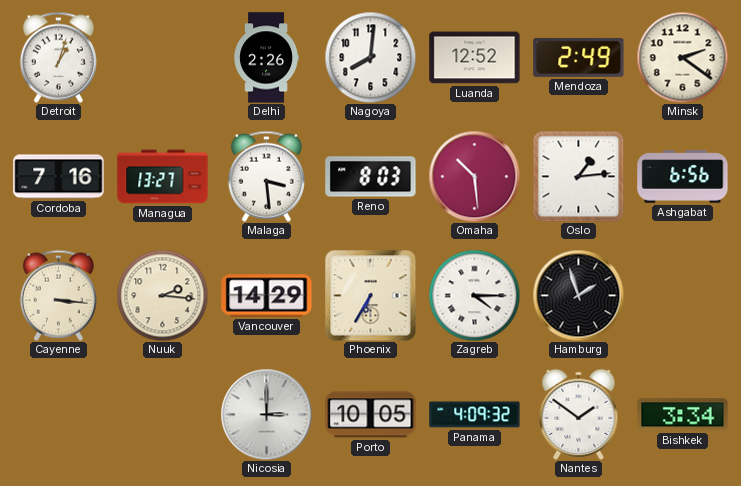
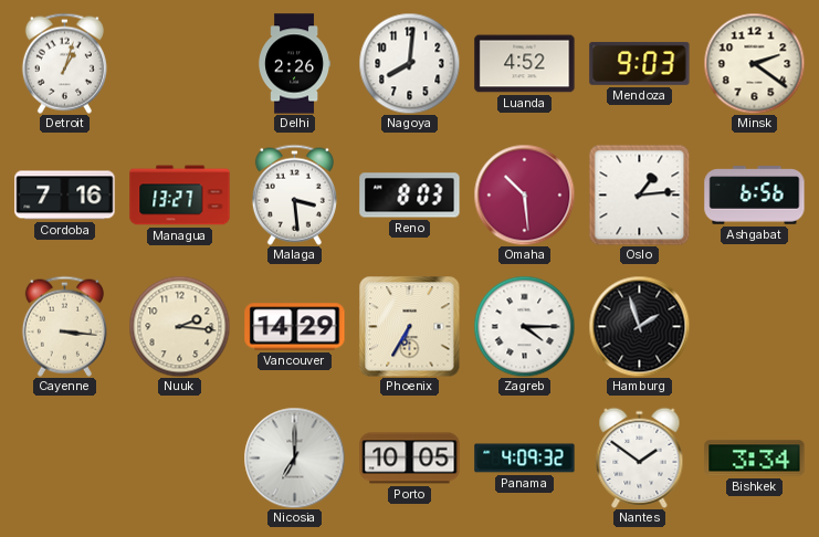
Luanda: 12:52 -> 4:52 (525, 64)
Mendoza: 2:49 -> 9:03 (640, 63)
Nicosia: 3:00 -> 7:00 (294, 457)
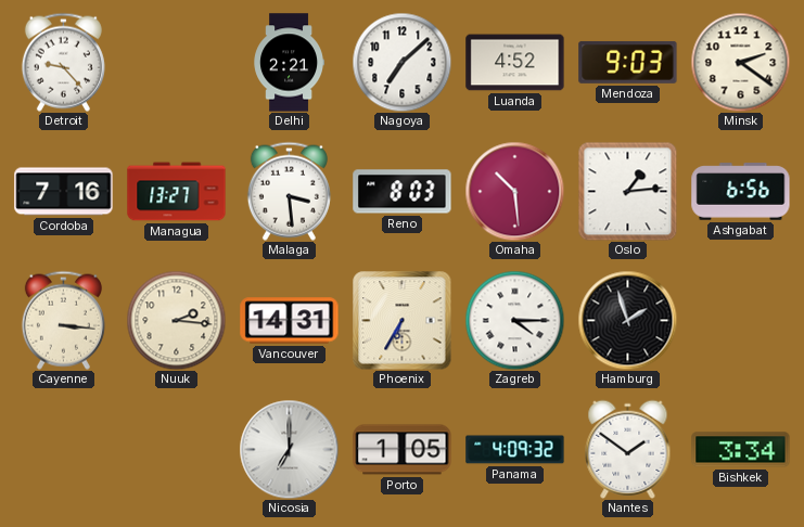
Detroit: 1:03 -> 9:23 (63, 62)
Delhi: 2:26 -> 2:21 (289, 63)
Nagoya: 8:01 -> 7:08 (401, 62)
Vancouver: 14:29 -> 14:31 (290, 321)
Porto: 10:05 -> 1:05 (403, 450)
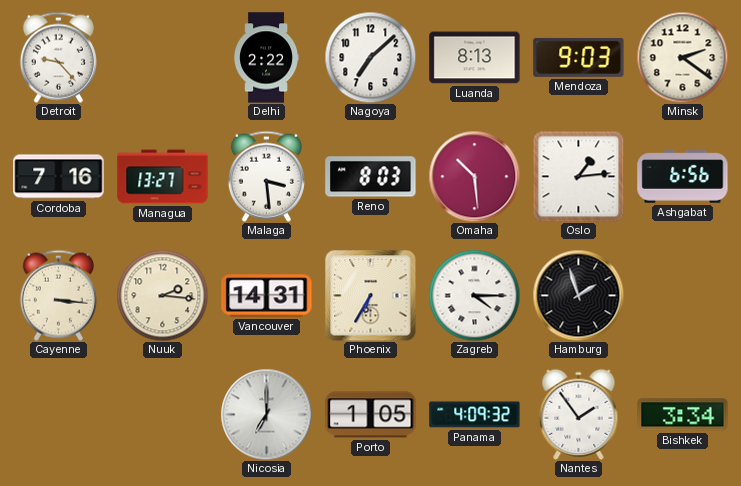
Delhi: 2:21 -> 2:22 (266, 58)
Luanda: 4:52 -> 8:13 (475, 58)
Nantes: 1:51 -> 1:54 (579, 414)
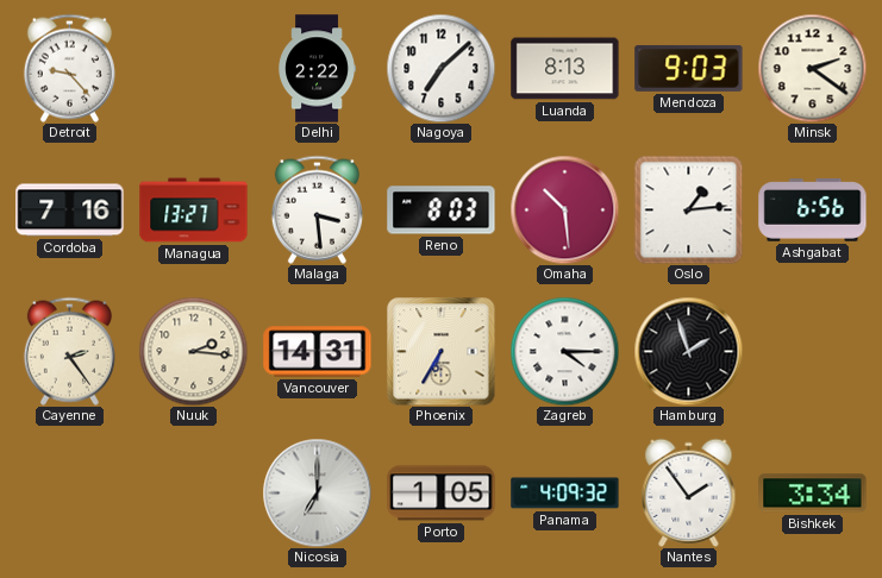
Cayenne: 3:16 -> 2:24 (69, 351)
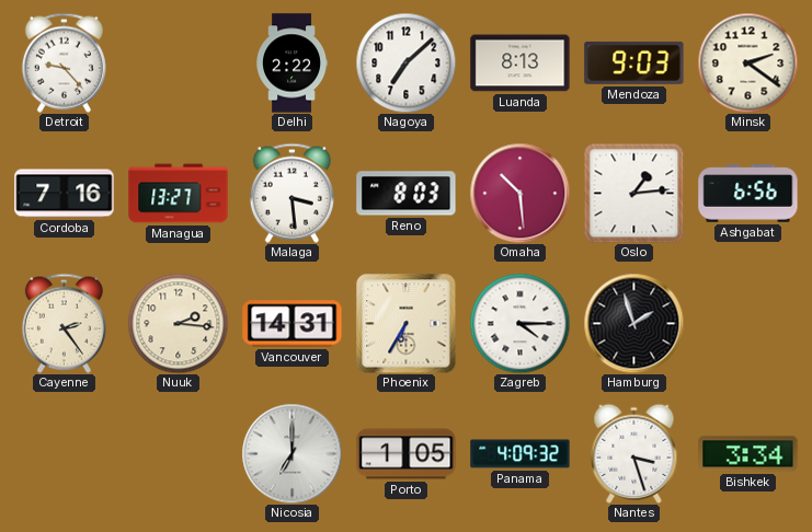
Nantes: 1:54 -> 3:27 (634, 453)
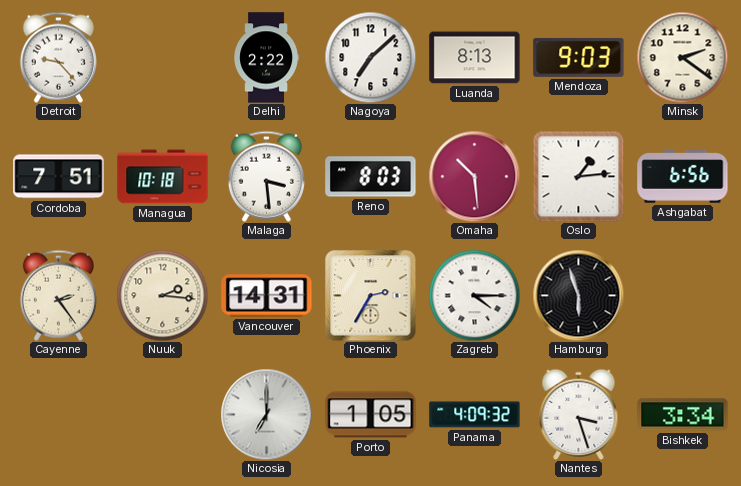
Cordoba: 7:16 -> 7:51 (59, 177)
Managua: 13:27 -> 10:18 (163, 177)
Phoenix: 6:35 -> 2:35 (370, 295)
Hamburg: 1:57 -> 5:57 (578, 295)
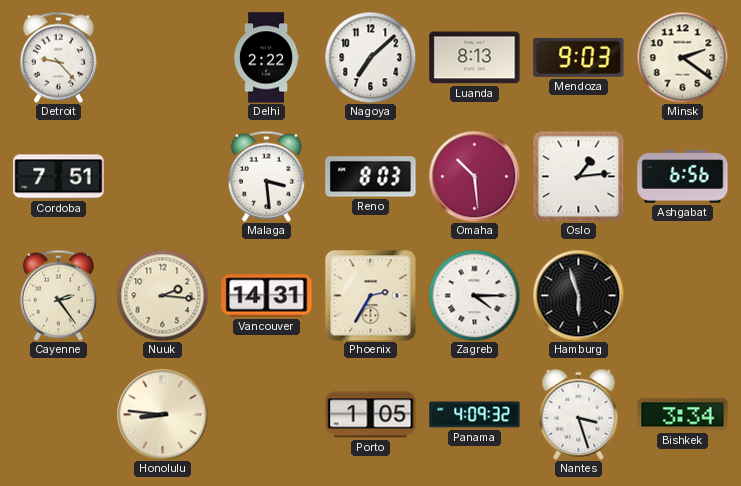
Managua: 10:18 -> none (163, 177)
Honolulu: none -> 8:46 (162, 414)
Nicosia: 7:00 -> none (266, 414)
